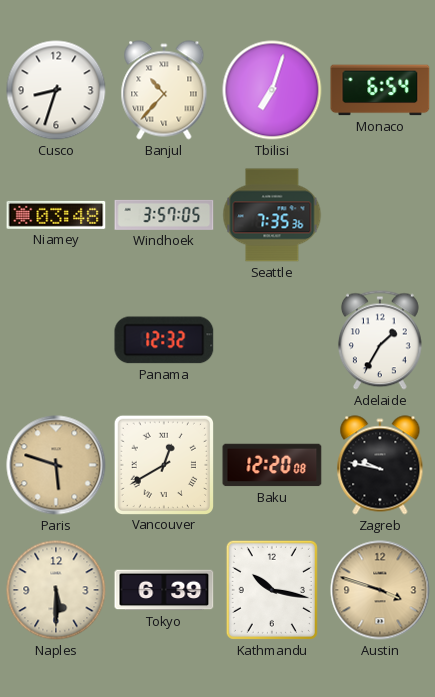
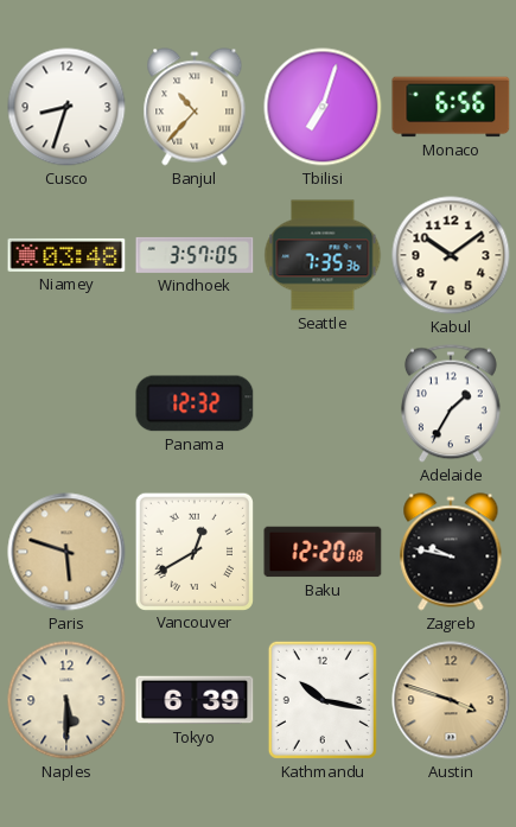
Monaco: 6:54 -> 6:56 (451, 107)
Kabul: none -> 10:09 (451, 255)
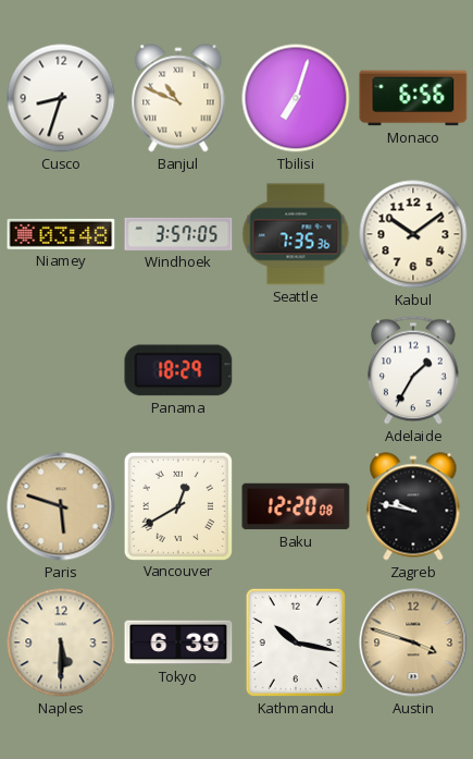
Banjul: 10:37 -> 10:49 (178, 98)
Panama: 12:32 -> 18:29 (178, 370)
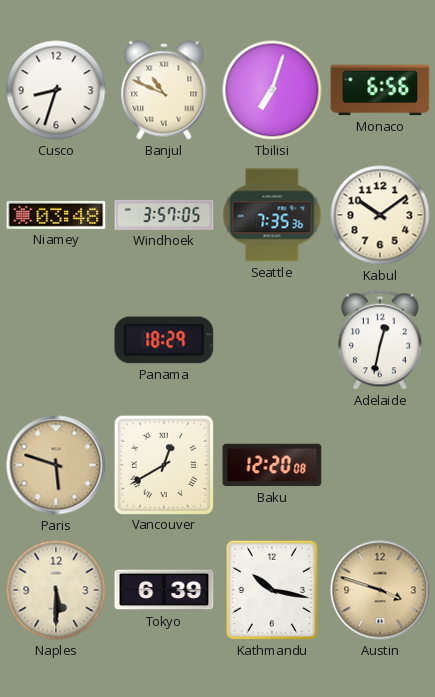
Adelaide: 1:35 -> 12:32 (380, 340)
Zagreb: 9:47 -> none (413, 506)
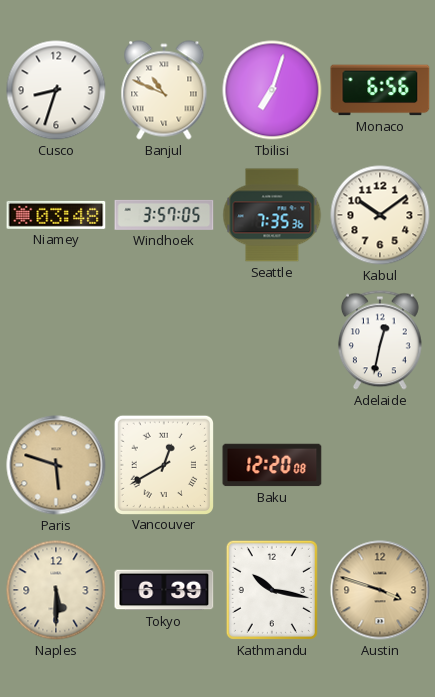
Panama: 18:29 -> none (164, 340)
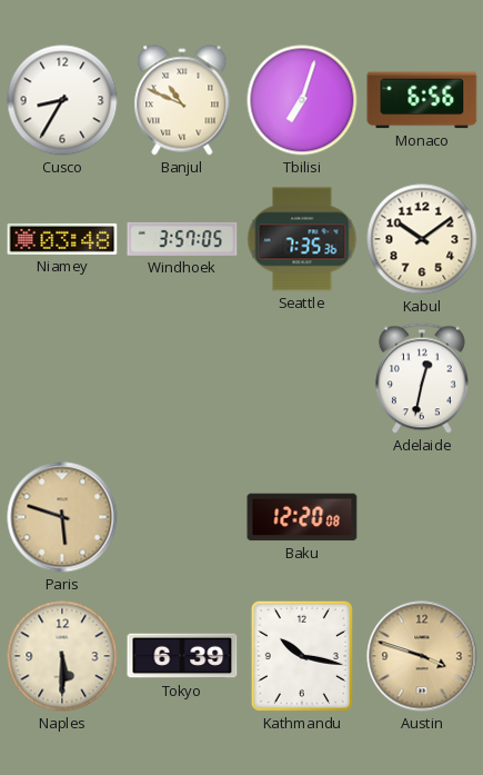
Cusco: 8:33 -> 8:35 (62, 100)
Vancouver: 12:40 -> none (163, 464)
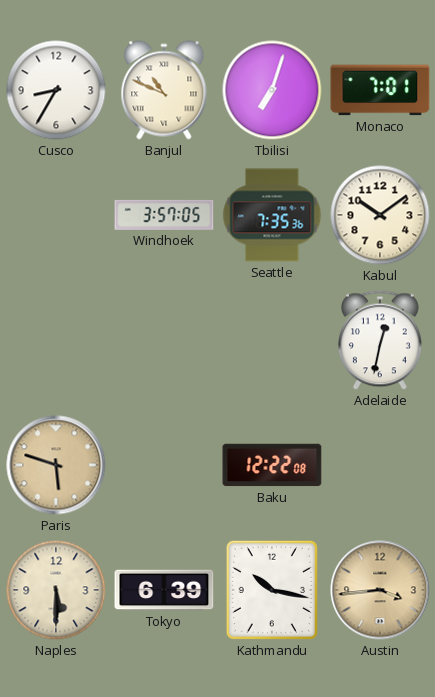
Monaco: 6:56 -> 7:01 (380, 90)
Niamey: 03:48 -> none (62, 239)
Baku: 12:20 -> 12:22 (272, 465)
Austin: 3:48 -> 3:44 (380, 590)
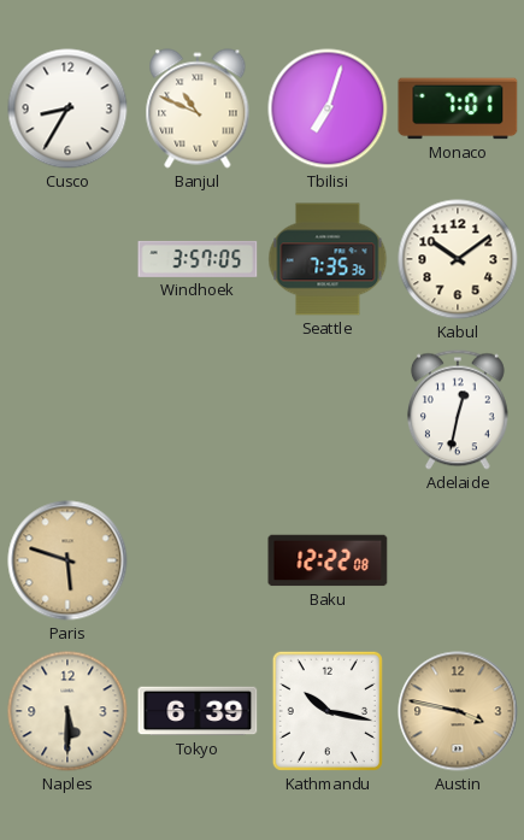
Austin: 3:44 -> 3:47 (458, 711)
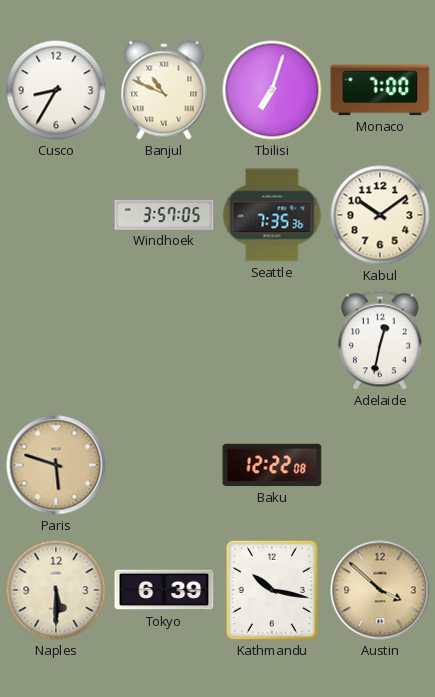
Monaco: 7:01 -> 7:00 (380, 90)
Austin: 3:47 -> 3:52 (380, 590)
